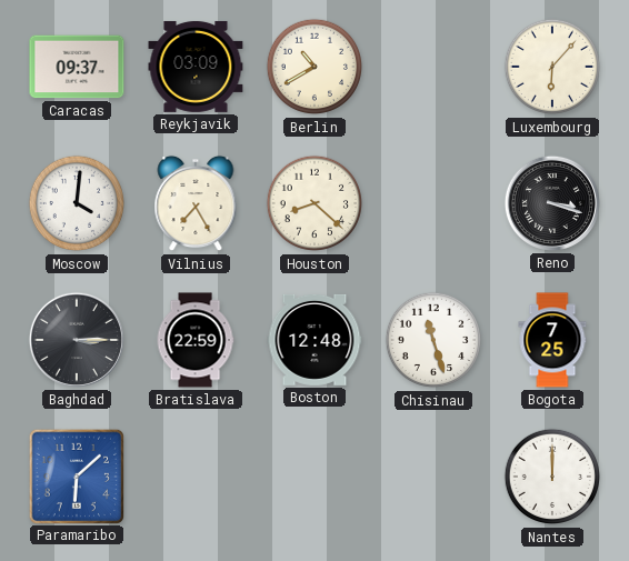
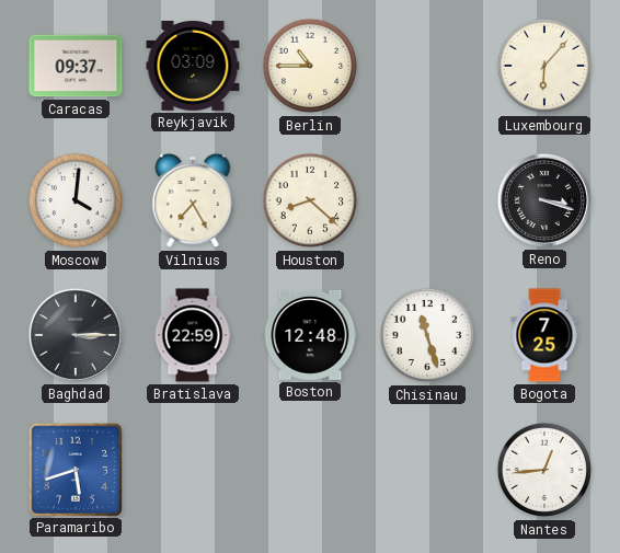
Berlin: 10:40 -> 10:45 (310, 66)
Paramaribo: 6:08 -> 5:42 (74, 469)
Nantes: 12:00 -> 12:44 (544, 470)
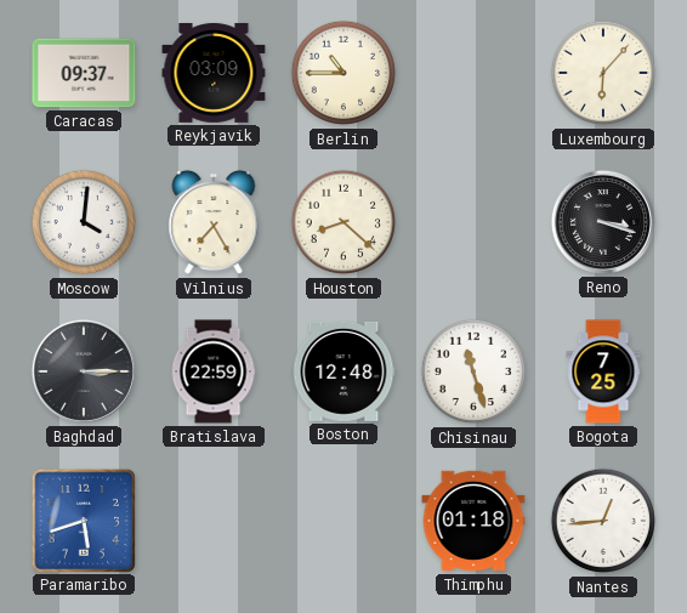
Thimphu: none -> 01:18 (473, 521)
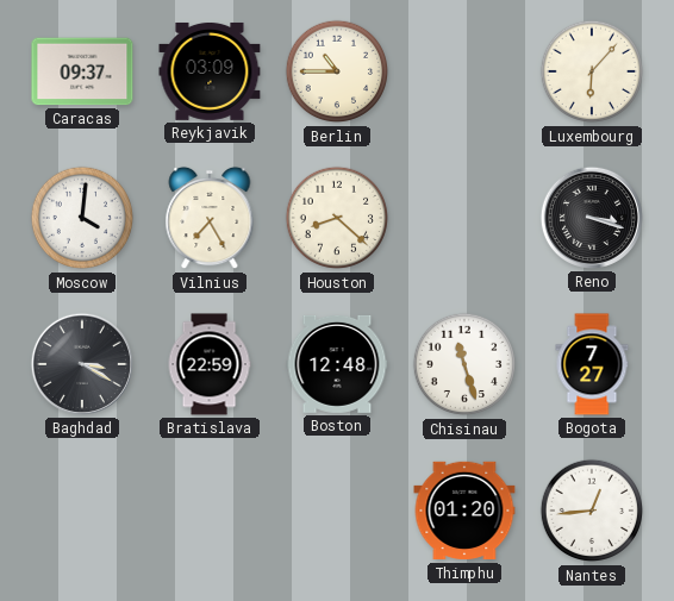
Baghdad: 3:15 -> 3:20 (82, 364)
Bogota: 7:25 -> 7:27 (592, 364)
Paramaribo: 5:42 -> none (83, 520)
Thimphu: 01:18 -> 01:20 (464, 511)
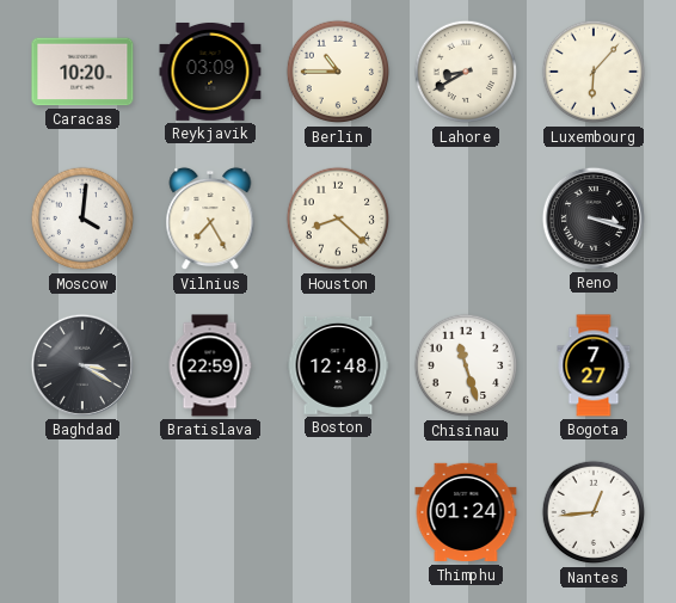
Caracas: 09:37 -> 10:20 (82, 72)
Lahore: none -> 8:40 (466, 72)
Thimphu: 01:20 -> 01:24 (466, 512)
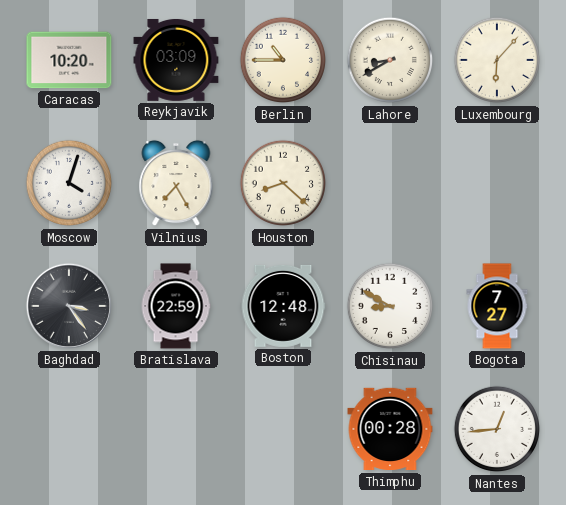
Moscow: 4:01 -> 4:03 (69, 183)
Reno: 3:18 -> none (594, 219)
Baghdad: 3:20 -> 3:24 (69, 306)
Chisinau: 11:27 -> 8:50 (390, 306)
Thimphu: 01:24 -> 00:28 (390, 429)
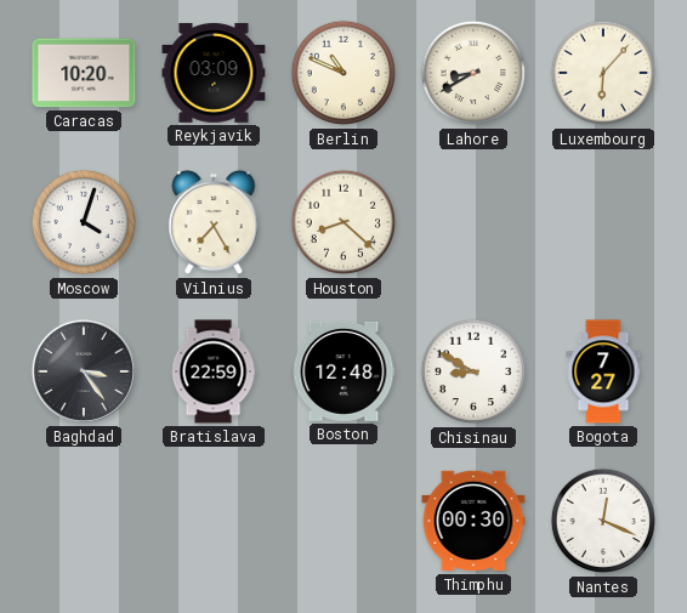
Berlin: 10:45 -> 10:49 (343, 73)
Thimphu: 00:28 -> 00:30 (473, 521)
Nantes: 12:44 -> 12:19 (603, 521)
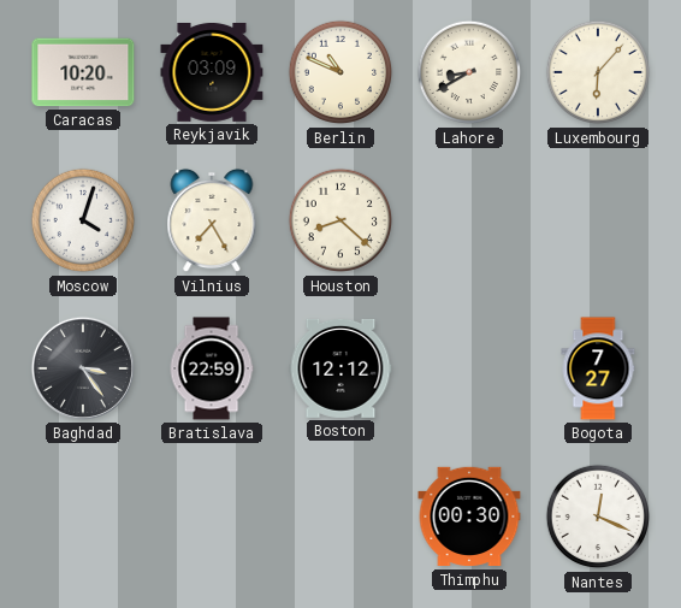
Boston: 12:48 -> 12:12 (340, 368)
Chisinau: 8:50 -> none (473, 371)
